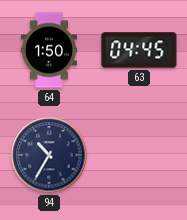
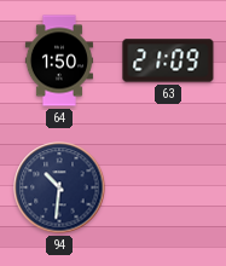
63: 04:45 -> 21:09 (168, 60)
94: 10:35 -> 10:31 (59, 187)
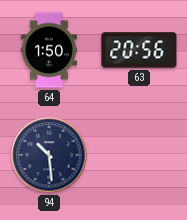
63: 21:09 -> 20:56 (139, 50)
94: 10:31 -> 10:29 (49, 155)
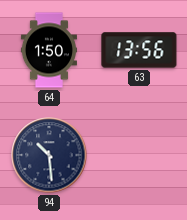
63: 20:56 -> 13:56 (139, 50)
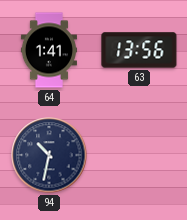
64: 1:50 -> 1:41 (49, 50)
94: 10:29 -> 10:32 (49, 155)
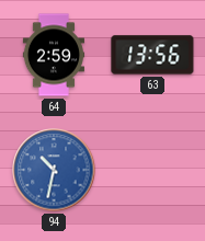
64: 1:41 -> 2:59 (54, 55)
94 dial: navy -> blue (54, 170)
